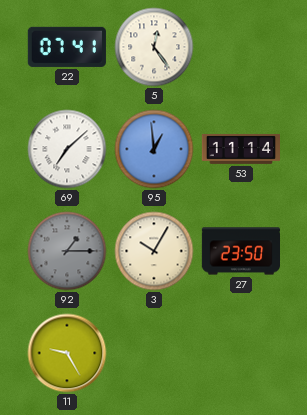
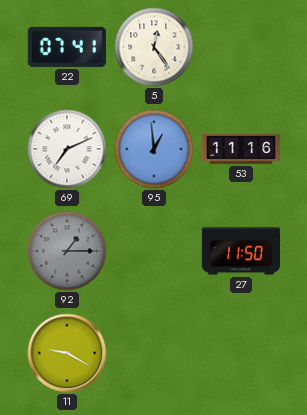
69: 7:08 -> 7:11 (67, 149)
53: 11:14 -> 11:16 (240, 149)
3: 10:05 -> none (154, 251)
27: 23:50 -> 11:50 (240, 251)
11: 9:25 -> 9:20 (67, 353)
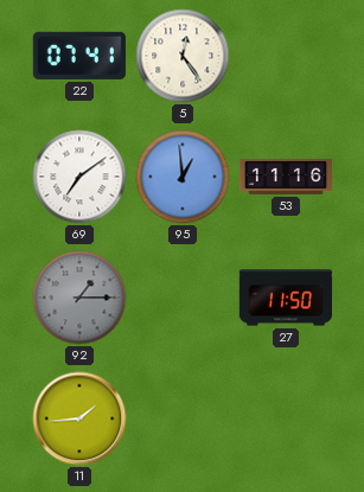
69: 7:11 -> 7:09 (79, 177)
11: 9:20 -> 1:44 (79, 418)
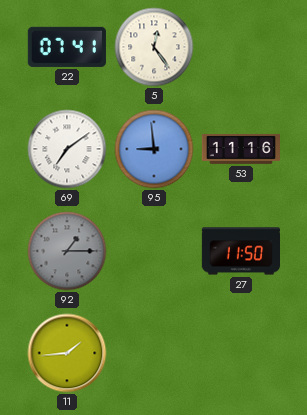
95: 12:59 -> 8:59 (154, 149)
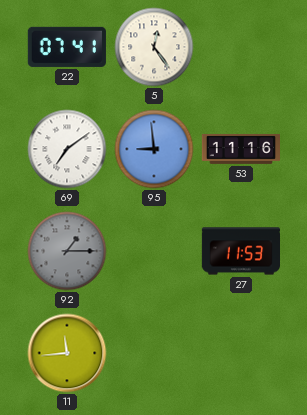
27: 11:50 -> 11:53 (240, 251)
11: 1:44 -> 11:44 (67, 353)
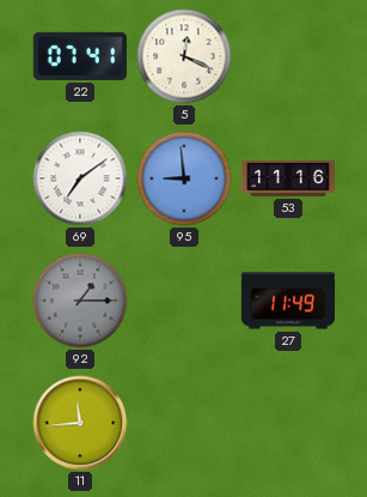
5: 12:24 -> 12:19 (184, 56)
27: 11:53 -> 11:49 (287, 301)
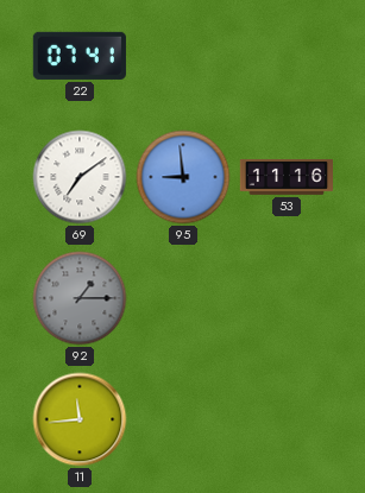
5: 12:19 -> none (184, 56)
27: 11:49 -> none (287, 301)
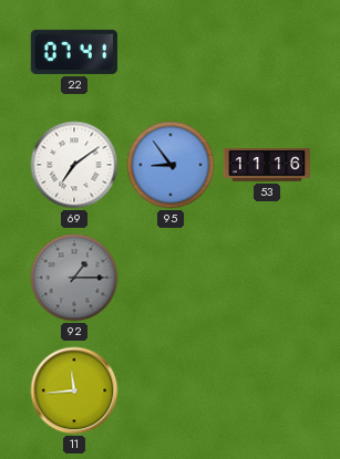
95: 8:59 -> 8:54 (171, 165)
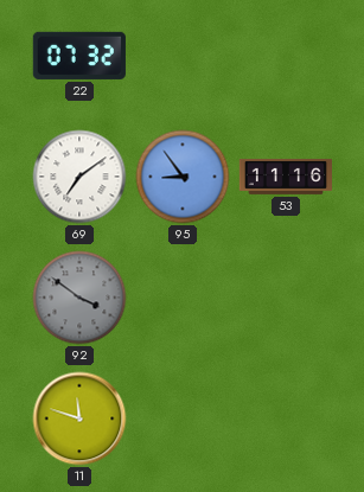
22: 07:41 -> 07:32 (79, 56)
92: 1:15 -> 3:51 (79, 298)
11: 11:44 -> 11:48 (79, 418)
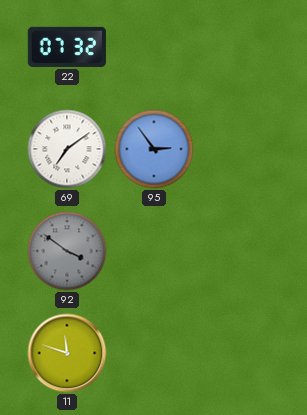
95: 8:54 -> 2:54 (154, 149)
53: 11:16 -> none (285, 177)
